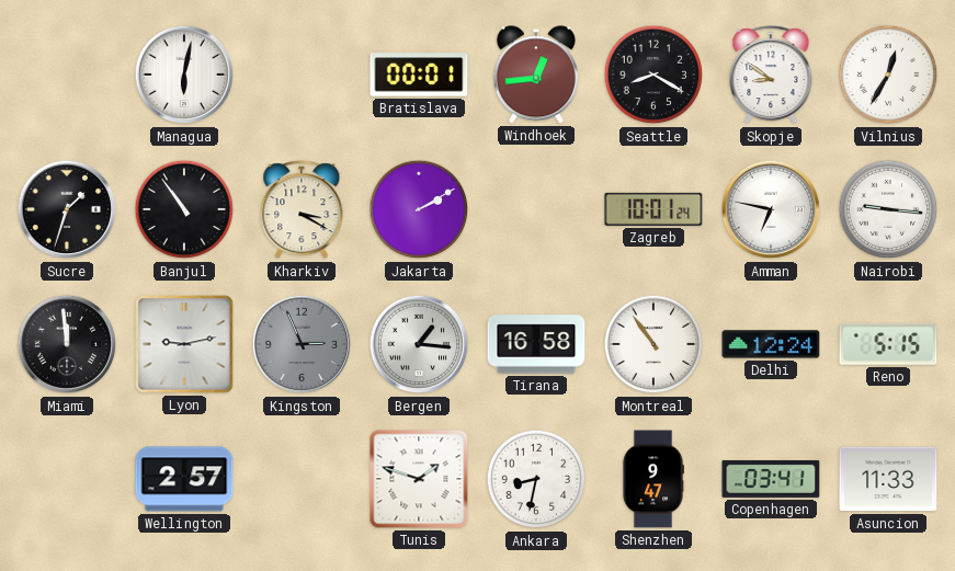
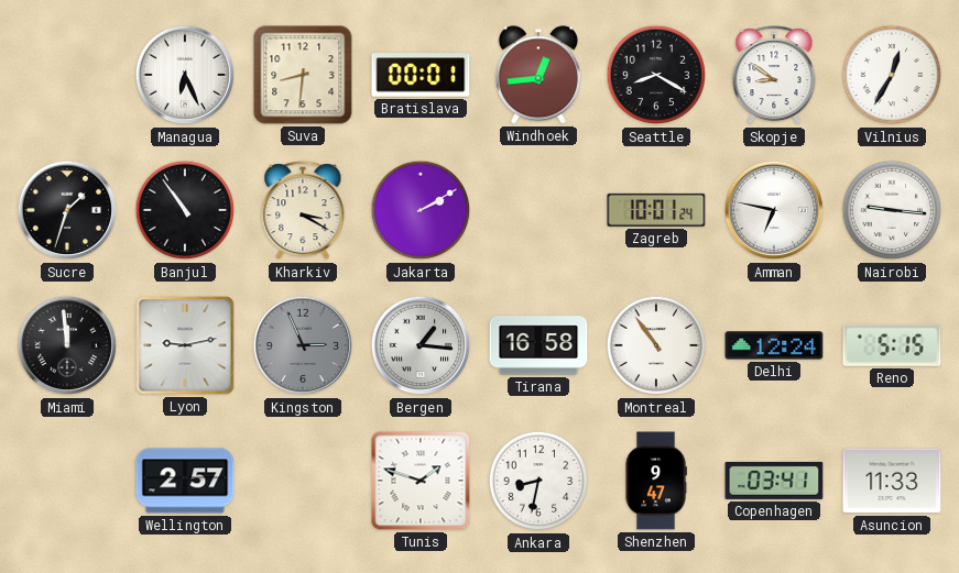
Managua: 6:02 -> 6:26 (185, 75)
Suva: none -> 8:31 (303, 75)
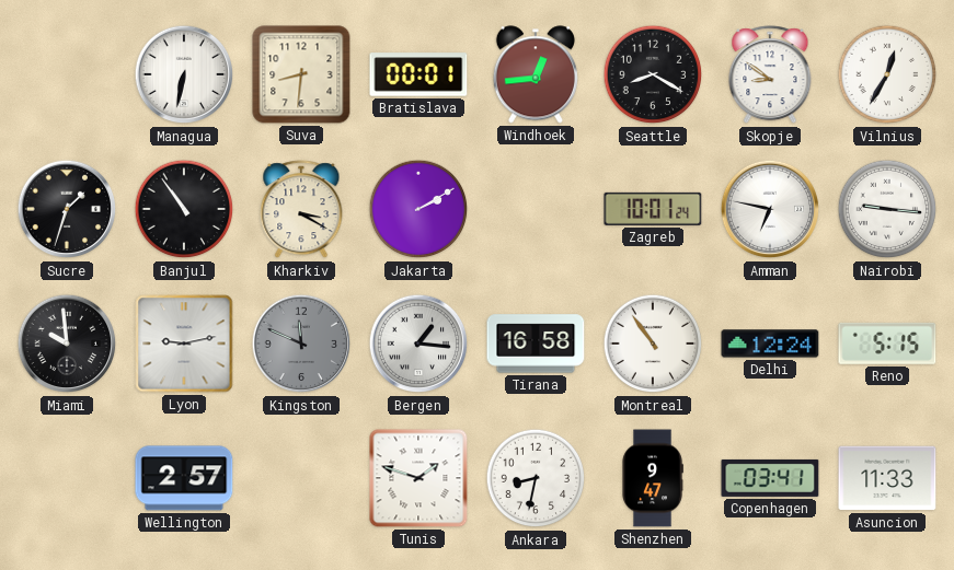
Managua: 6:26 -> 6:32 (184, 74)
Miami: 11:59 -> 9:59 (67, 344)
Kingston: 2:56 -> 11:49 (301, 344)
